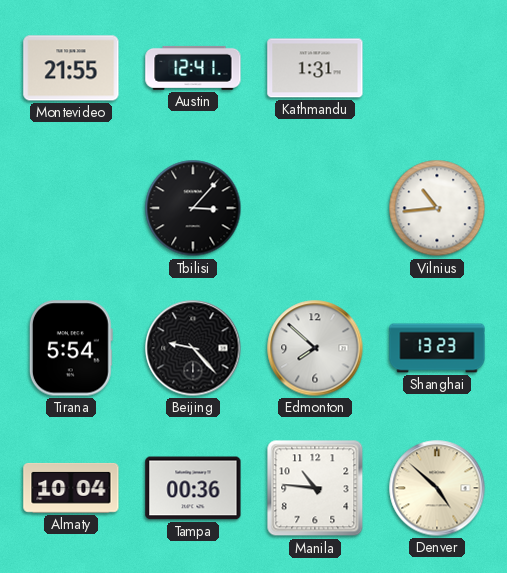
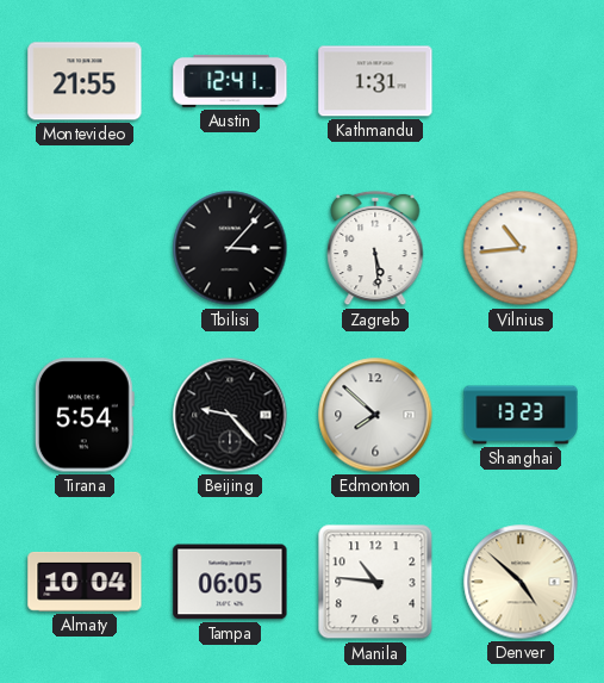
Zagreb: none -> 5:29 (375, 248)
Tampa: 00:36 -> 06:05 (230, 582)
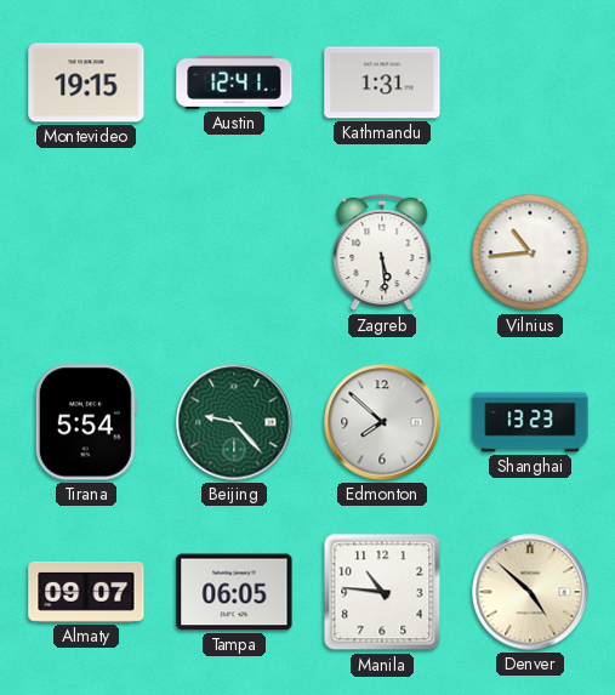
Montevideo: 21:55 -> 19:15 (86, 82)
Tbilisi: 3:07 -> none (230, 248)
Beijing dial: black -> green (234, 422)
Almaty: 10:04 -> 09:07 (86, 592)
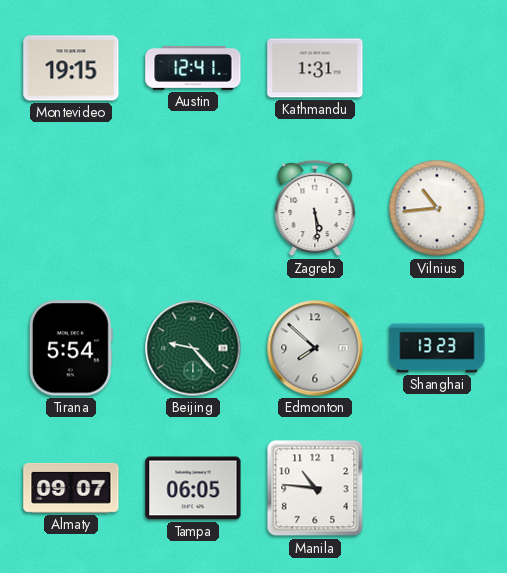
Denver: 4:52 -> none (530, 592)
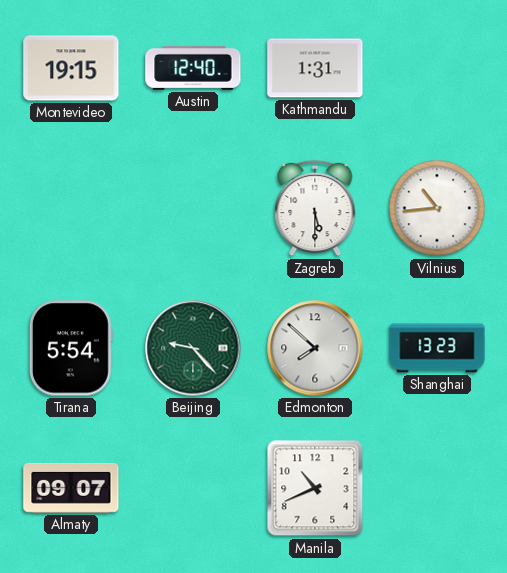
Austin: 12:41 -> 12:40 (193, 68)
Zagreb: 5:29 -> 5:30 (315, 208)
Tampa: 06:05 -> none (193, 488)
Manila: 10:46 -> 10:41 (315, 488)
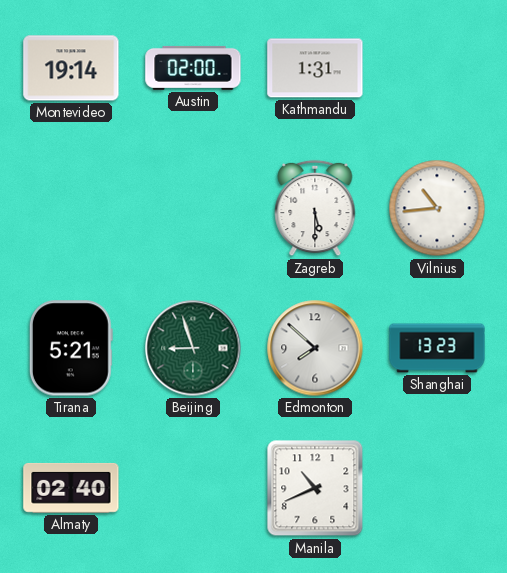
Montevideo: 19:15 -> 19:14 (71, 68)
Austin: 12:40 -> 02:00 (193, 68)
Tirana: 5:54 -> 5:21 (71, 348)
Beijing: 9:23 -> 8:57 (193, 348)
Almaty: 09:07 -> 02:40 (71, 488)
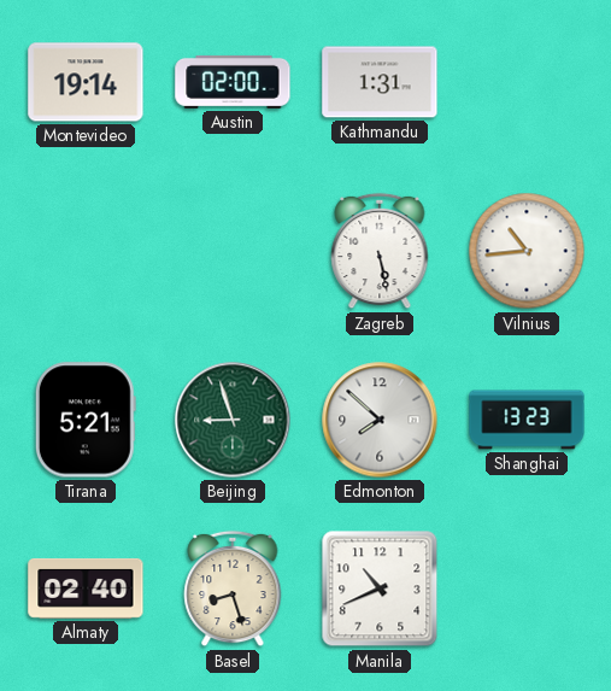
Zagreb: 5:30 -> 5:28 (380, 251)
Basel: none -> 8:27 (233, 588)
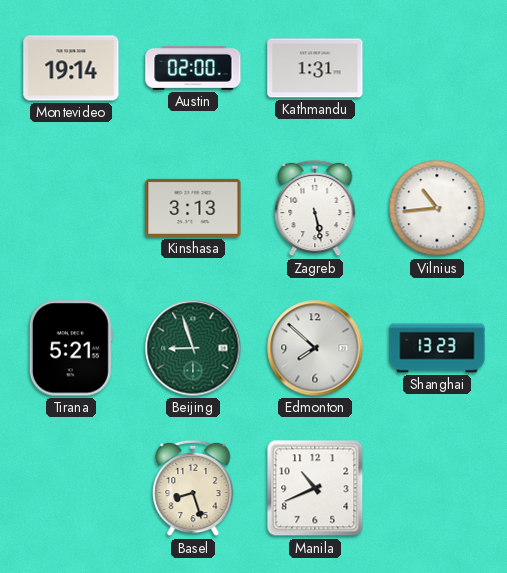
Kinshasa: none -> 3:13 (193, 208)
Almaty: 02:40 -> none (86, 588)
